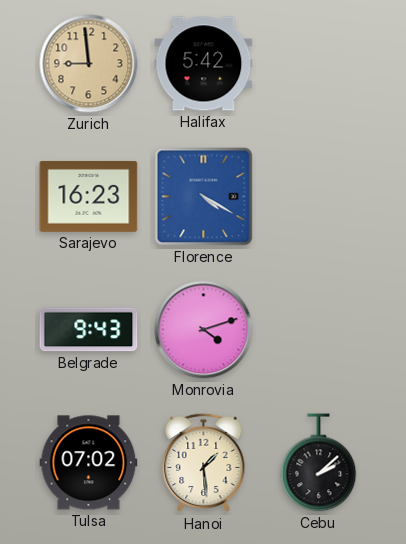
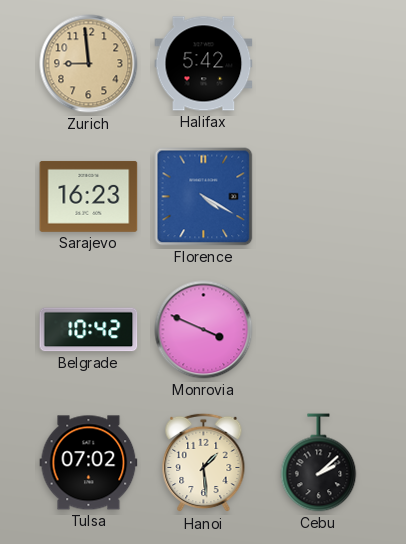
Belgrade: 9:43 -> 10:42 (89, 330)
Monrovia: 4:12 -> 3:49 (204, 330)
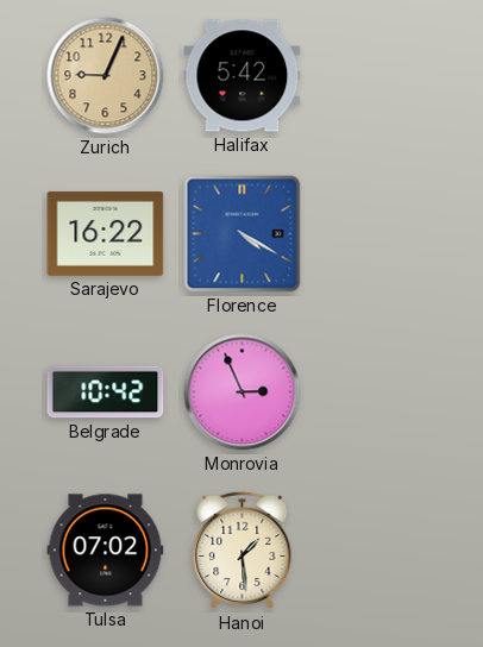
Zurich: 8:59 -> 9:04 (106, 76)
Sarajevo: 16:23 -> 16:22 (106, 233)
Monrovia: 3:49 -> 2:56 (243, 392)
Cebu: 2:08 -> none (319, 463)
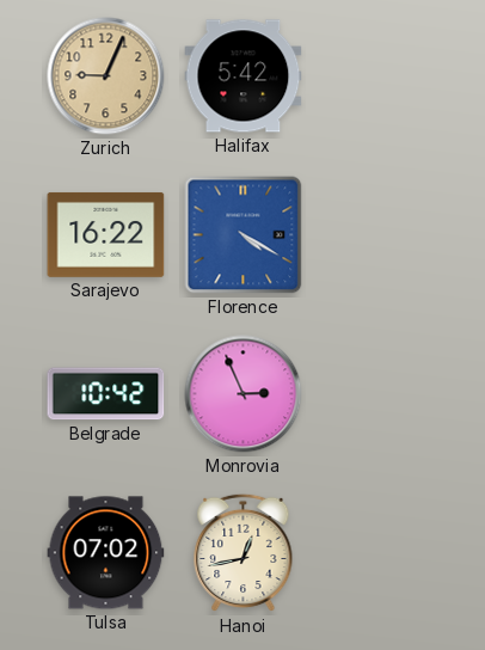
Hanoi: 1:29 -> 12:43 (244, 553)
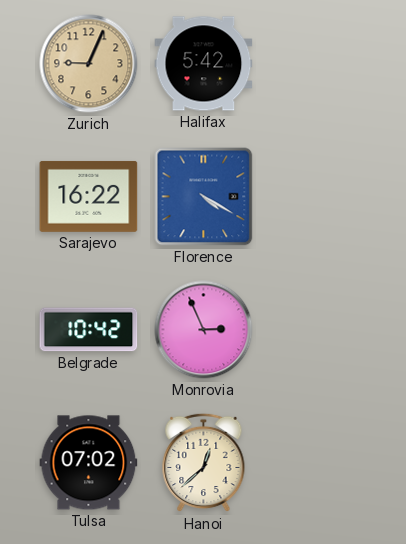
Hanoi: 12:43 -> 12:38 (204, 463)
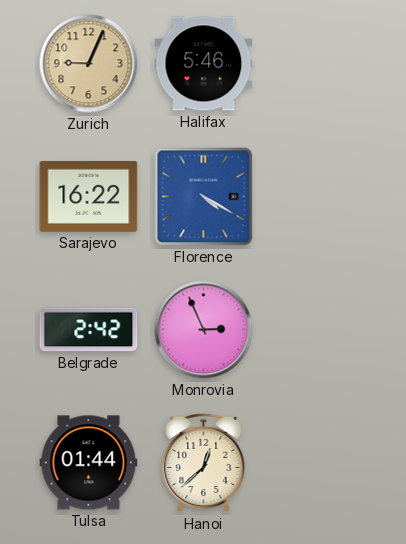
Halifax: 5:42 -> 5:46 (204, 64)
Belgrade: 10:42 -> 2:42 (89, 330)
Tulsa: 07:02 -> 01:44 (89, 463)
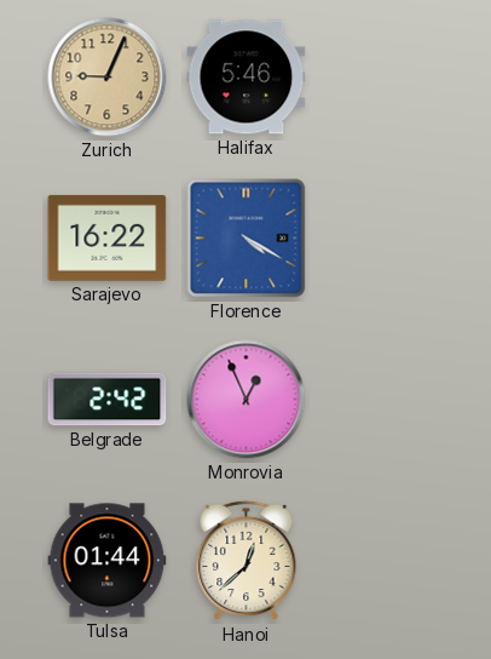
Monrovia: 2:56 -> 12:56 (247, 400)
